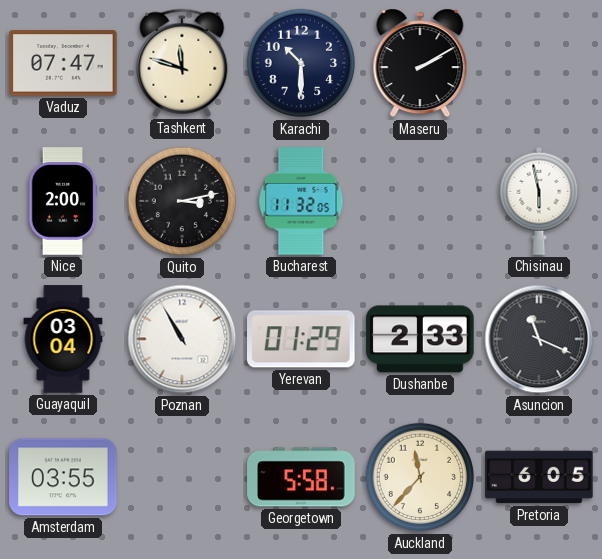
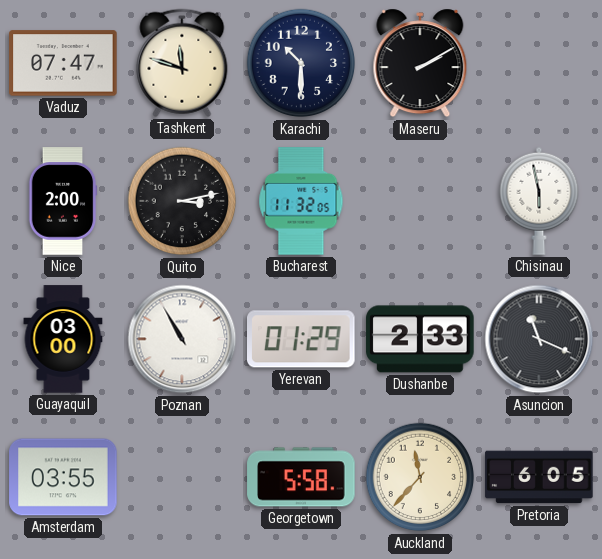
Guayaquil: 03:04 -> 03:00 (63, 339)
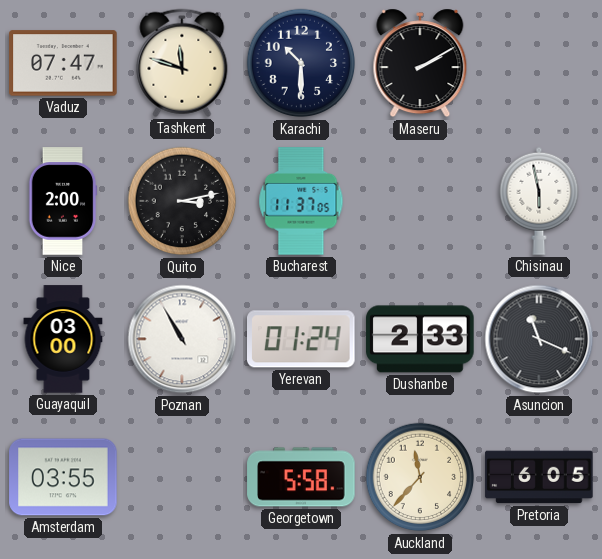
Bucharest: 11:32 -> 11:37 (301, 201)
Yerevan: 01:29 -> 01:24 (302, 339)
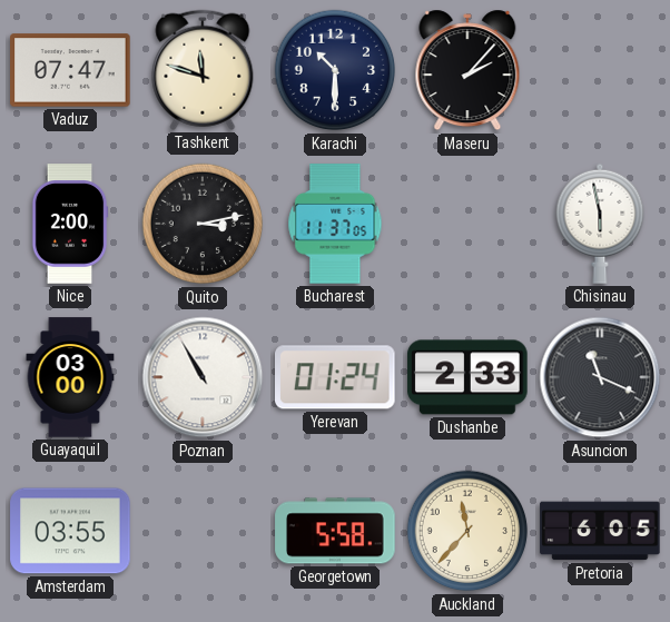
Maseru: 2:10 -> 2:07 (467, 70)
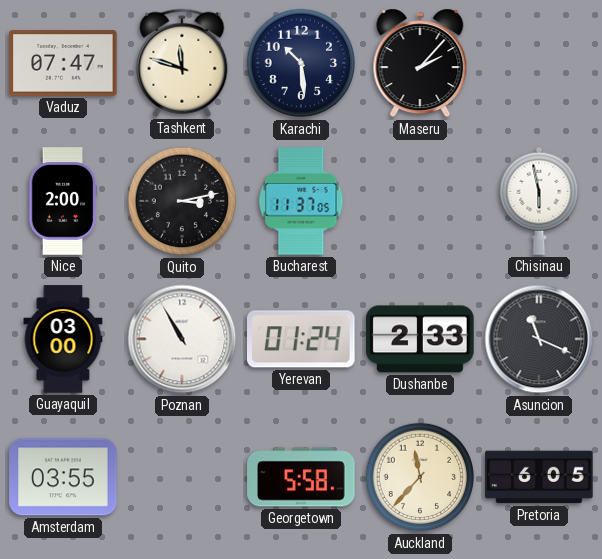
Karachi: 10:30 -> 10:29 (301, 63)
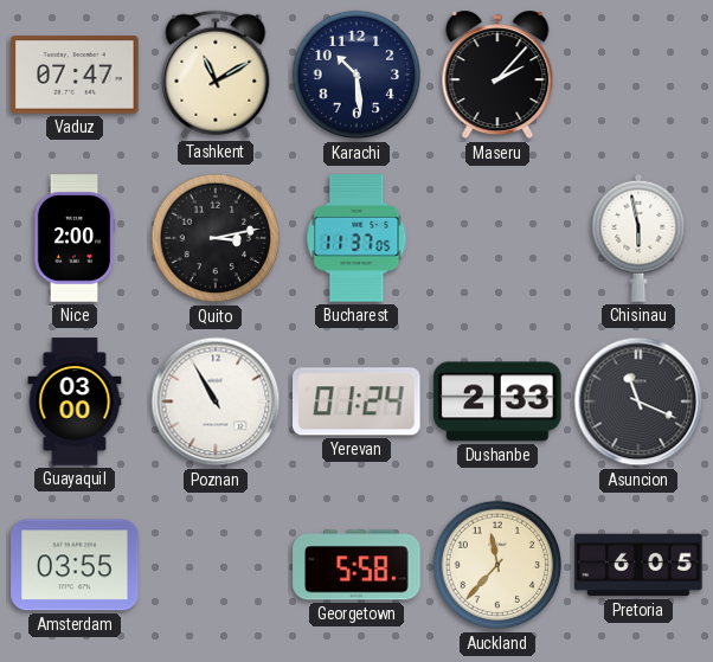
Tashkent: 11:48 -> 11:10 (216, 75)
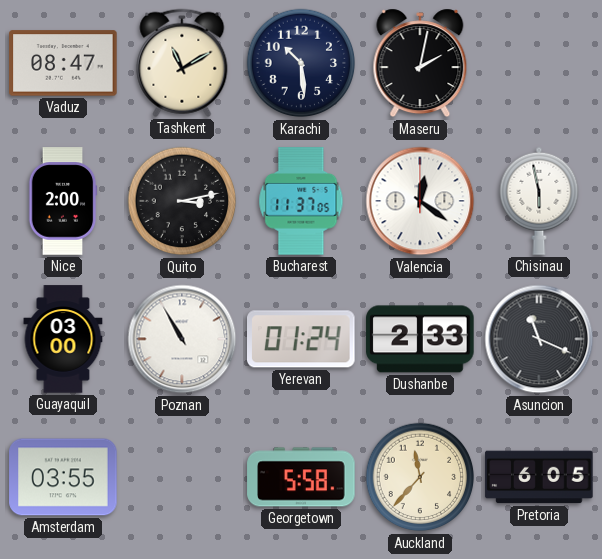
Vaduz: 07:47 -> 08:47 (63, 63)
Maseru: 2:07 -> 2:02 (420, 63)
Valencia: none -> 12:21 (420, 201)
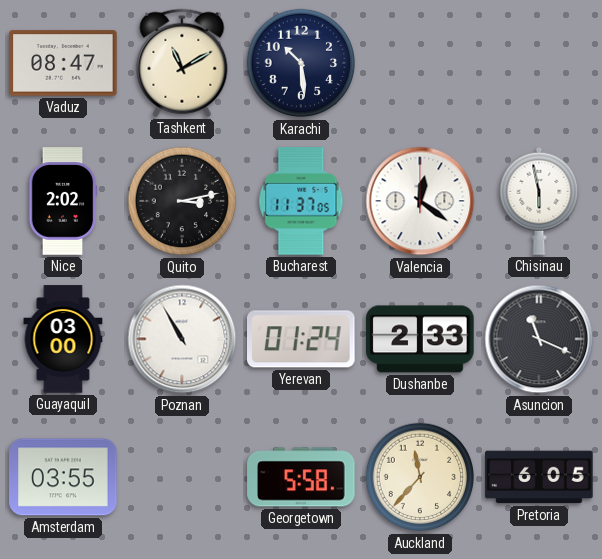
Maseru: 2:02 -> none (420, 63)
Nice: 2:00 -> 2:02 (63, 201)
